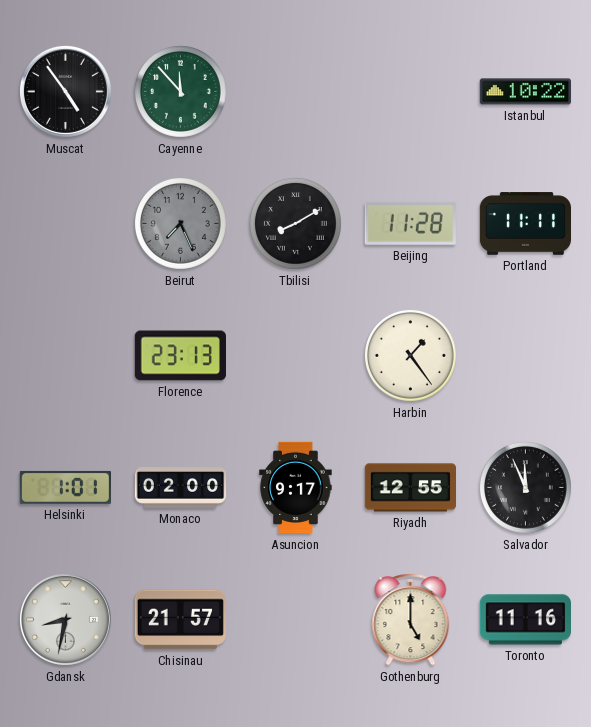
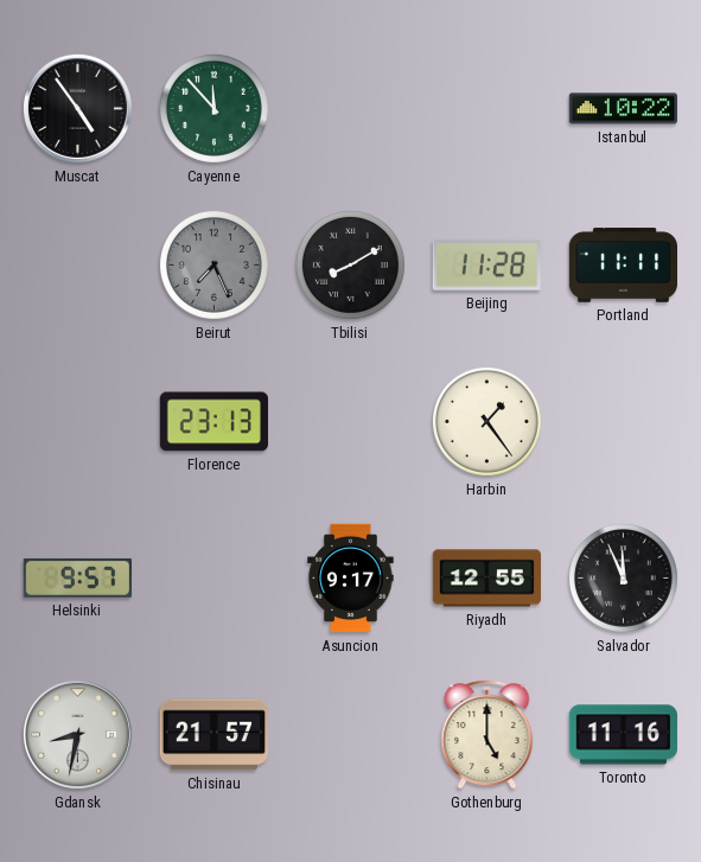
Helsinki: 1:01 -> 9:57 (77, 577)
Monaco: 02:00 -> none (181, 488)
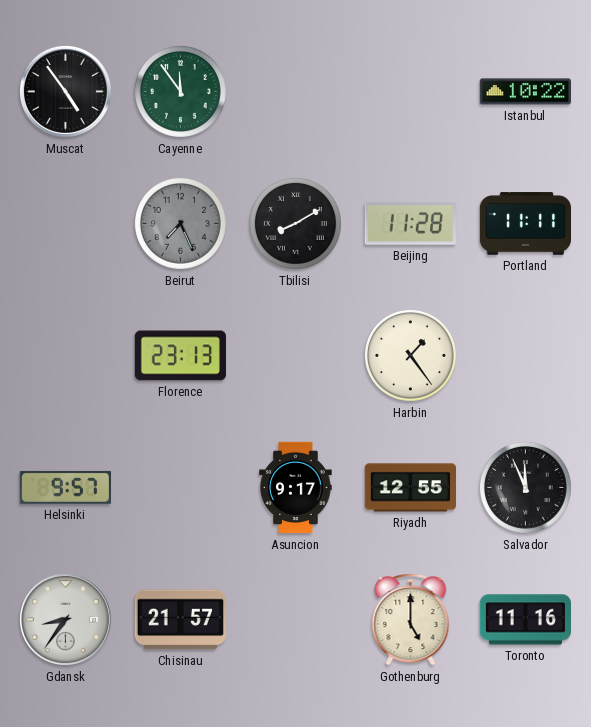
Cayenne: 11:53 -> 11:54 (180, 91)
Gdansk: 8:32 -> 8:36 (65, 619)
